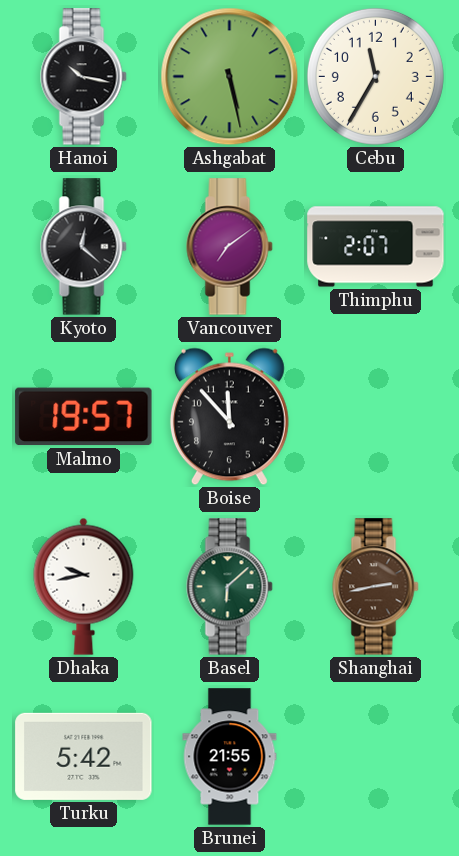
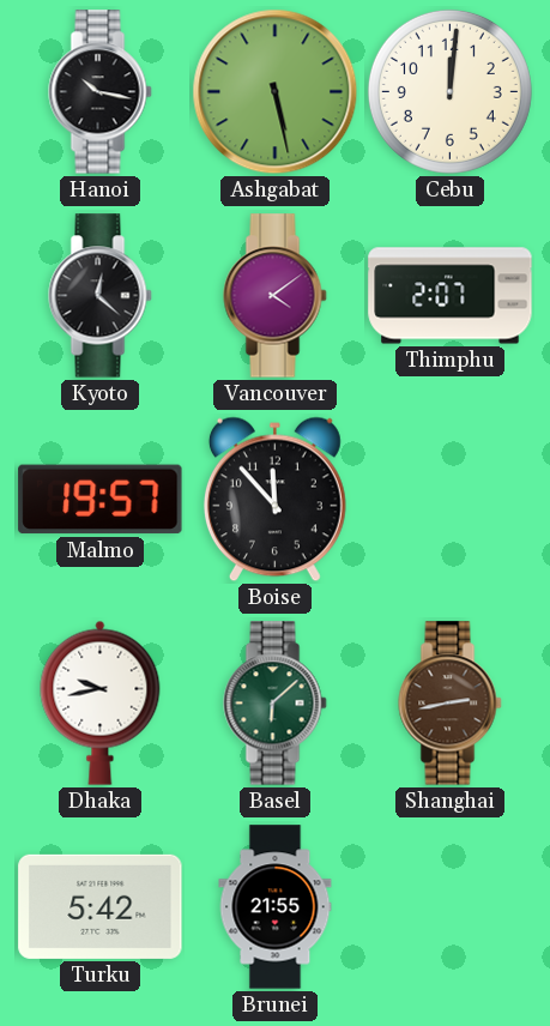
Cebu: 11:35 -> 12:01 (449, 91)
Vancouver: 7:09 -> 4:09 (276, 296)
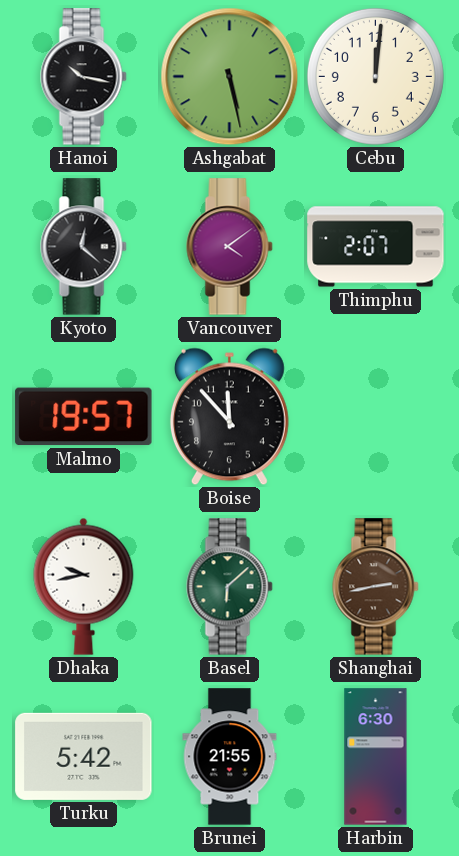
Harbin: none -> 6:30 (376, 757)
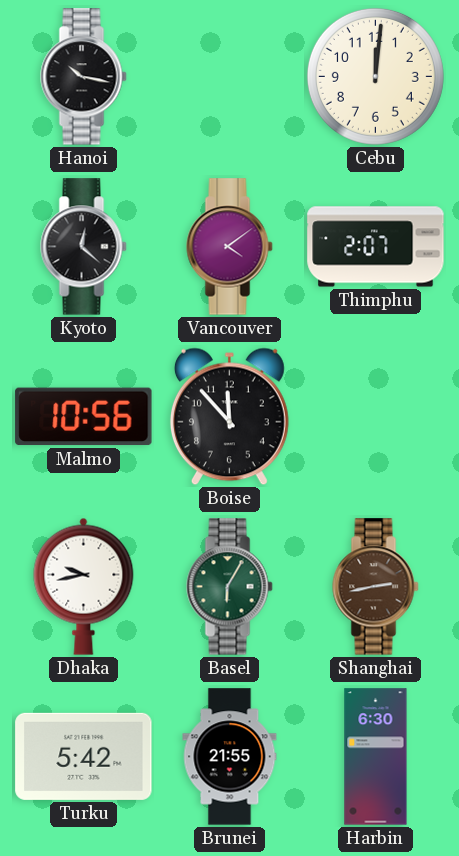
Ashgabat: 5:28 -> none (230, 77)
Malmo: 19:57 -> 10:56 (84, 417)
Basel: 6:08 -> 6:05 (230, 587)
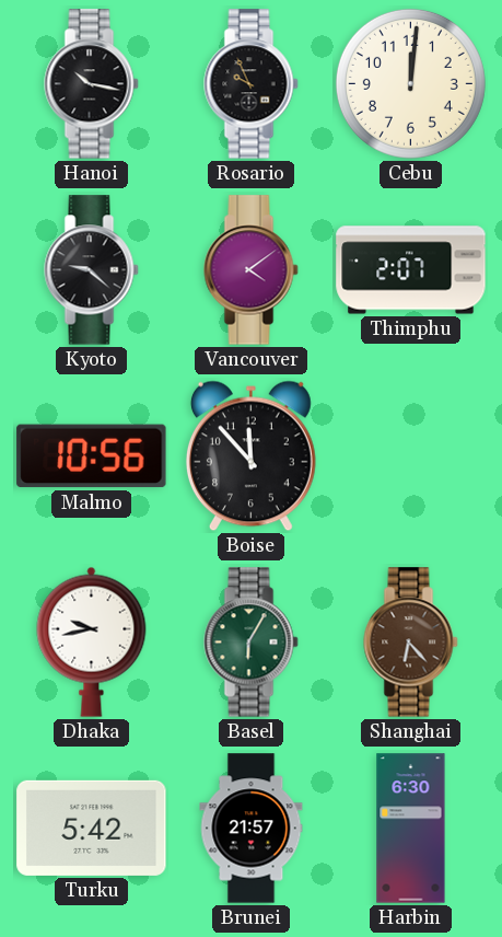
Rosario: none -> 9:56 (252, 84)
Kyoto: 12:22 -> 9:22 (92, 270)
Shanghai: 2:43 -> 6:23 (411, 643)
Brunei: 21:55 -> 21:57 (252, 829)
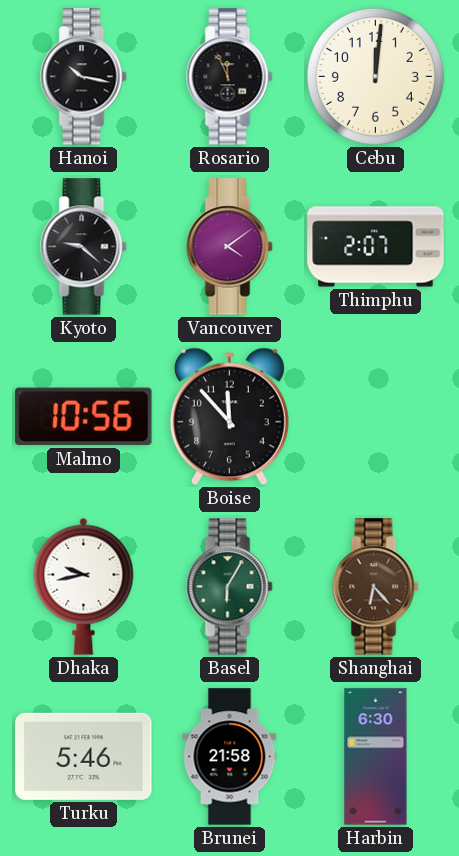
Rosario: 9:56 -> 11:56 (230, 77)
Turku: 5:42 -> 5:46 (84, 756)
Brunei: 21:57 -> 21:58 (230, 757)
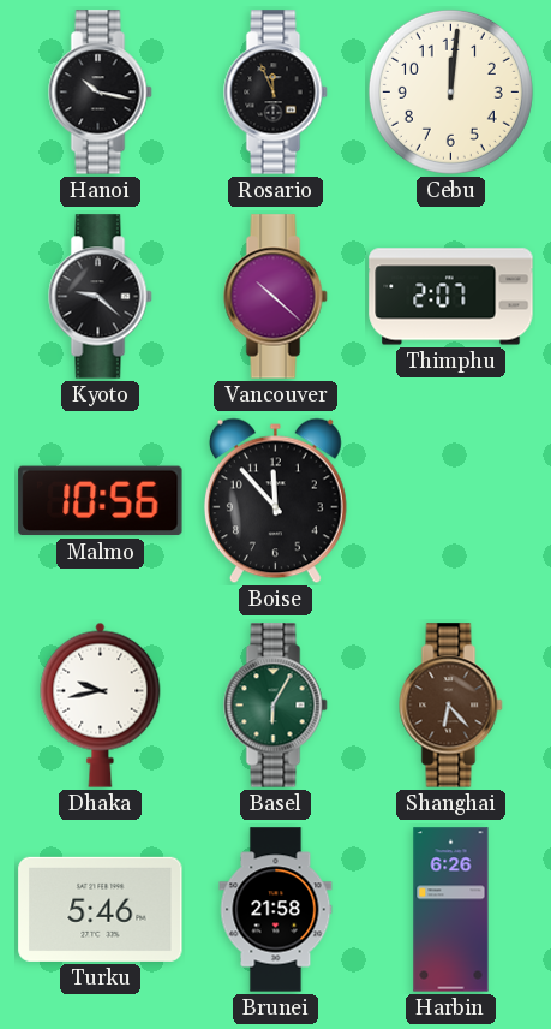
Vancouver: 4:09 -> 10:22 (276, 297)
Harbin: 6:30 -> 6:26 (451, 910)
